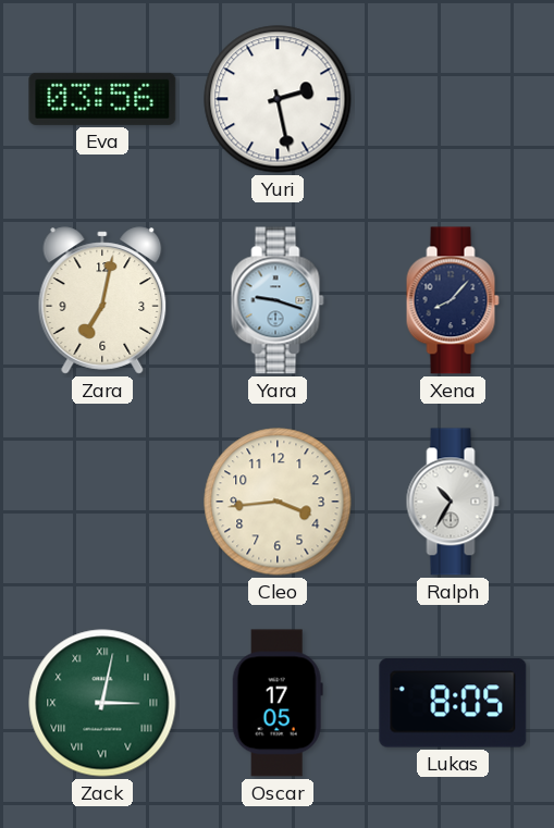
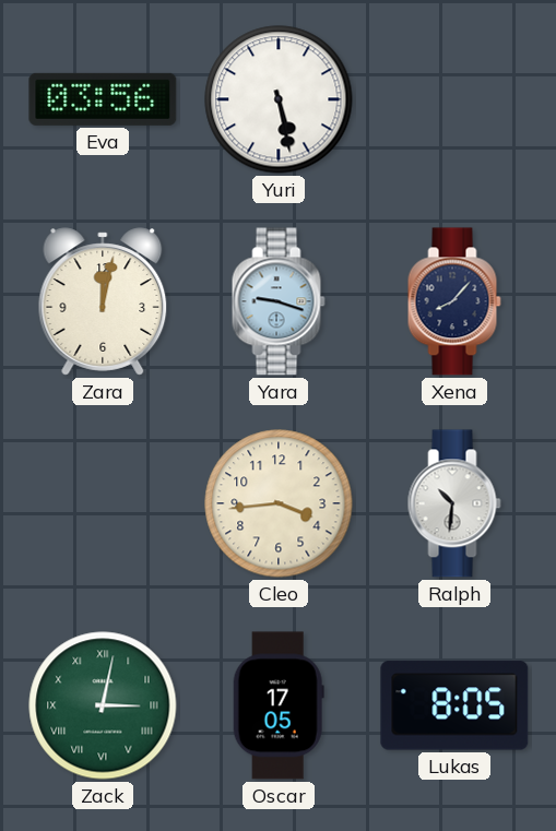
Yuri: 2:28 -> 5:28 (279, 99)
Zara: 7:02 -> 12:02 (103, 301)
Ralph: 10:35 -> 10:31 (454, 503)
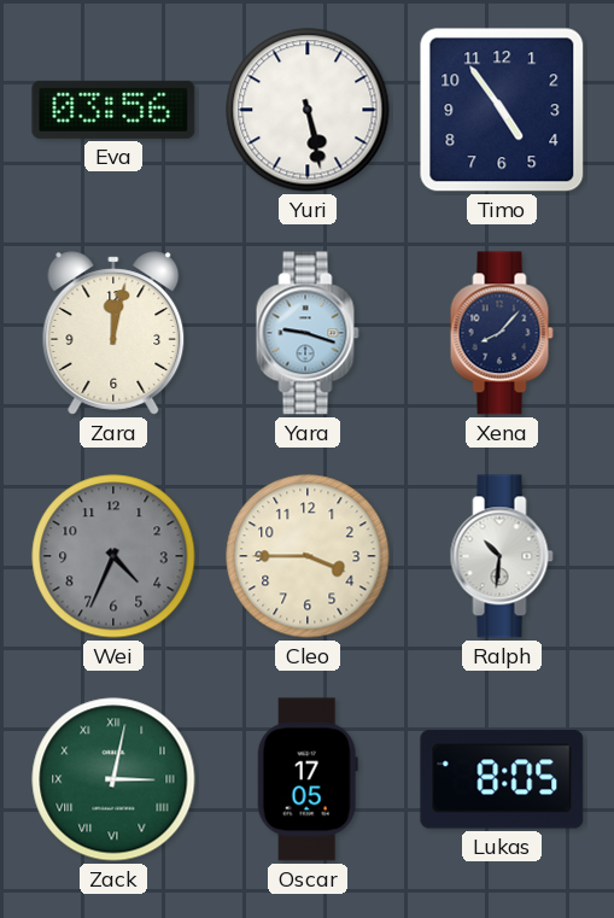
Timo: none -> 4:54 (502, 110)
Wei: none -> 4:34 (113, 556)
Cleo: 3:44 -> 3:45 (308, 556)
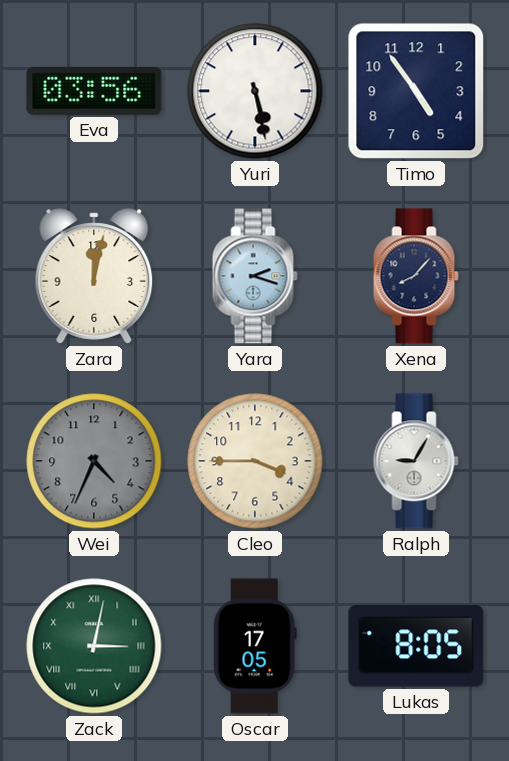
Yara: 9:18 -> 2:18 (255, 276)
Ralph: 10:31 -> 9:05 (416, 461)
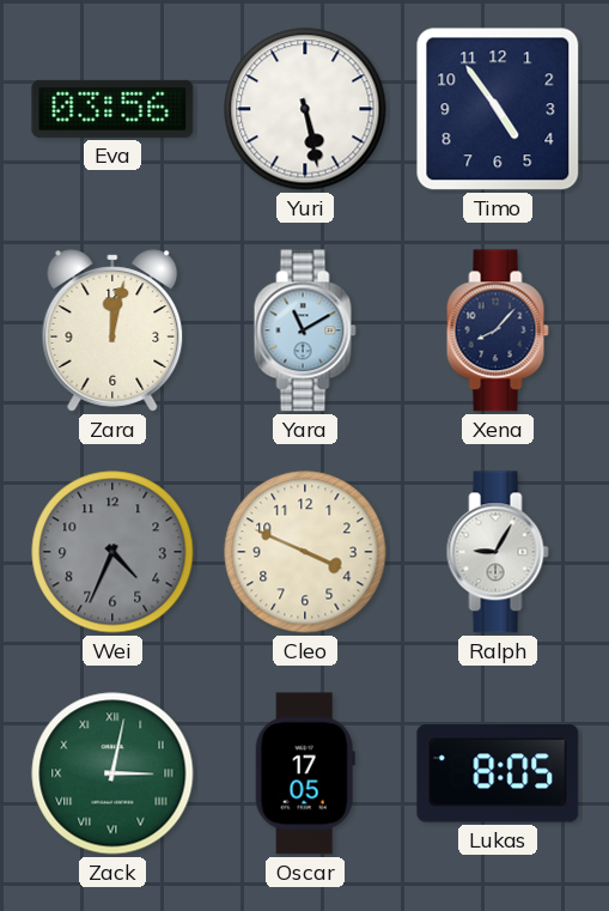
Yara: 2:18 -> 11:10 (305, 330)
Cleo: 3:45 -> 3:49 (305, 552)
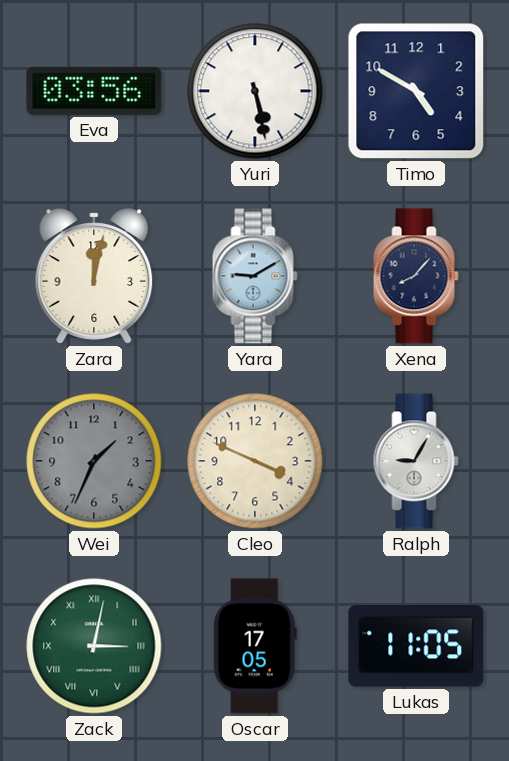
Timo: 4:54 -> 4:50 (416, 91)
Yara: 11:10 -> 9:10 (255, 276)
Wei: 4:34 -> 1:34 (94, 461)
Lukas: 8:05 -> 11:05 (416, 646)
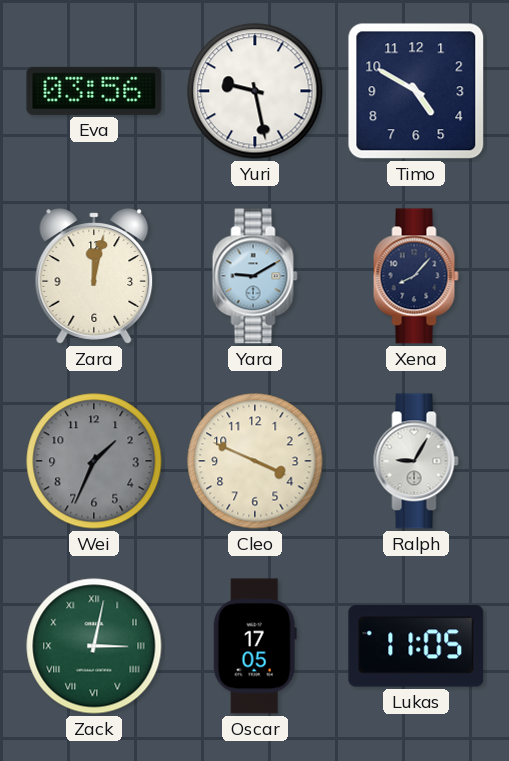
Yuri: 5:28 -> 9:28 (255, 91)
